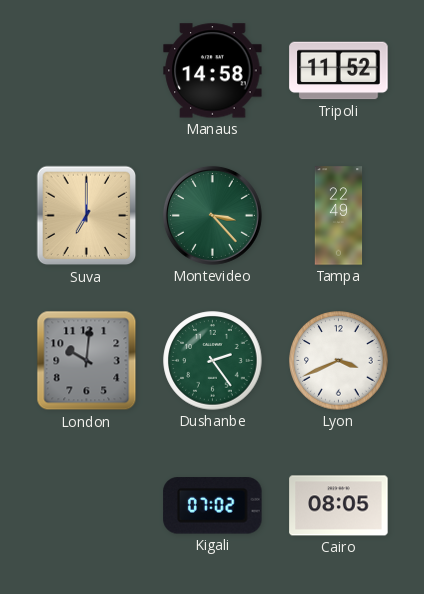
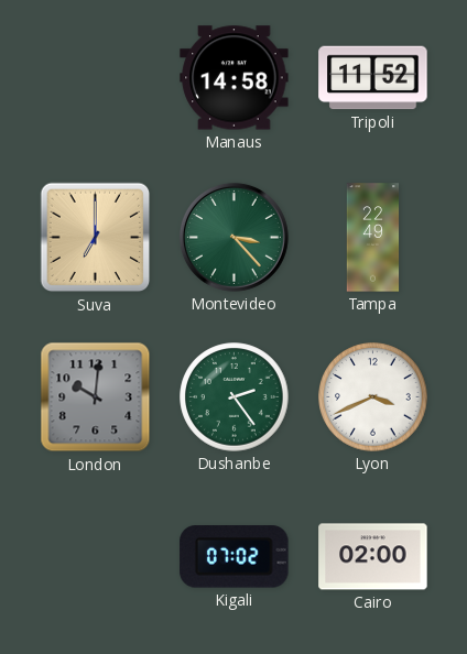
Cairo: 08:05 -> 02:00 (373, 557)
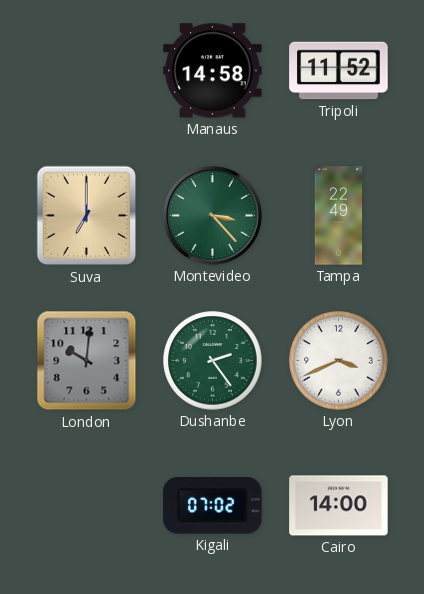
Cairo: 02:00 -> 14:00 (339, 506)
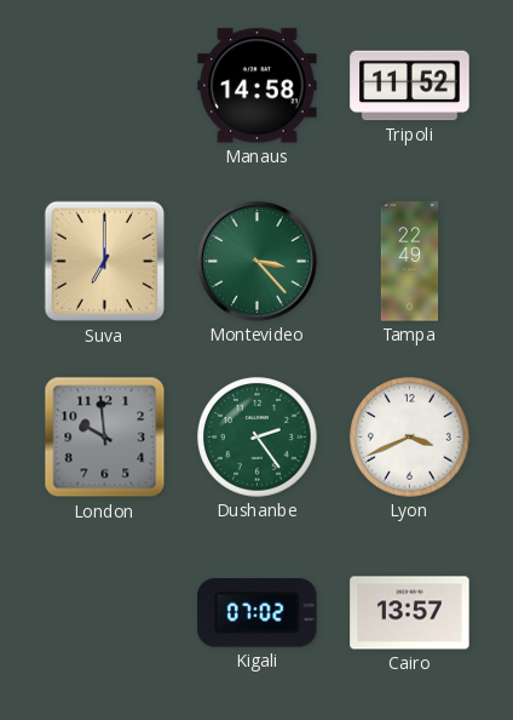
London: 10:01 -> 9:59 (105, 438)
Cairo: 14:00 -> 13:57 (410, 613)
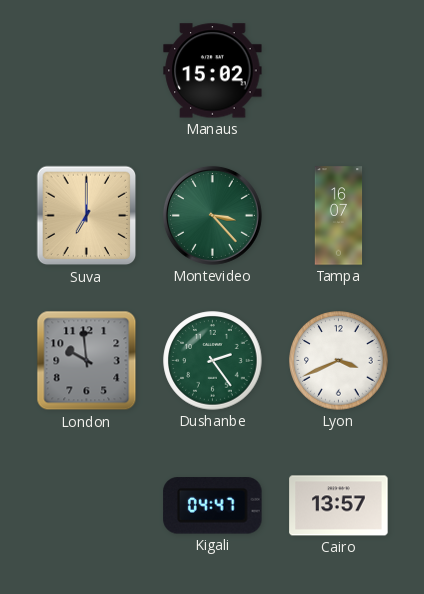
Manaus: 14:58 -> 15:02 (213, 71)
Tripoli: 11:52 -> none (410, 86)
Tampa: 22:49 -> 16:07 (339, 216)
Kigali: 07:02 -> 04:47 (213, 506)
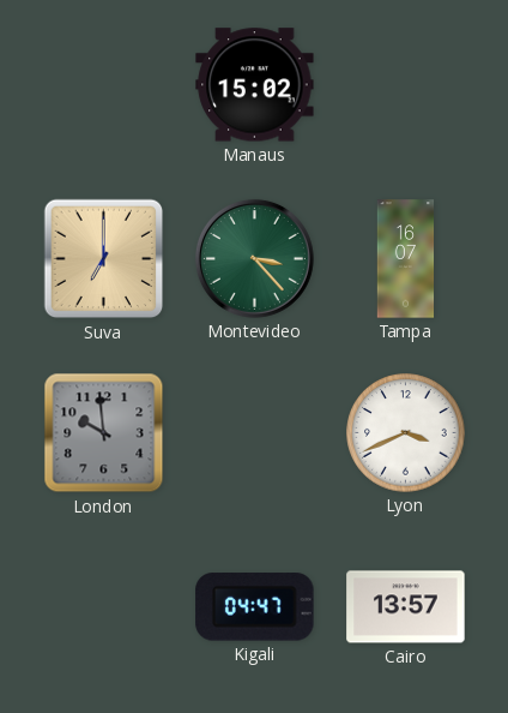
Dushanbe: 2:24 -> none (213, 361)
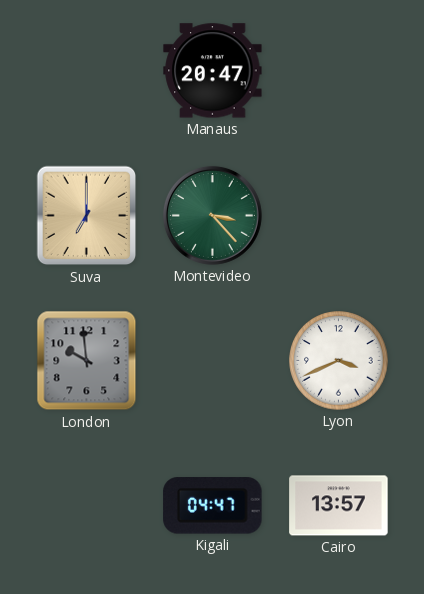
Manaus: 15:02 -> 20:47 (213, 71)
Tampa: 16:07 -> none (406, 259)
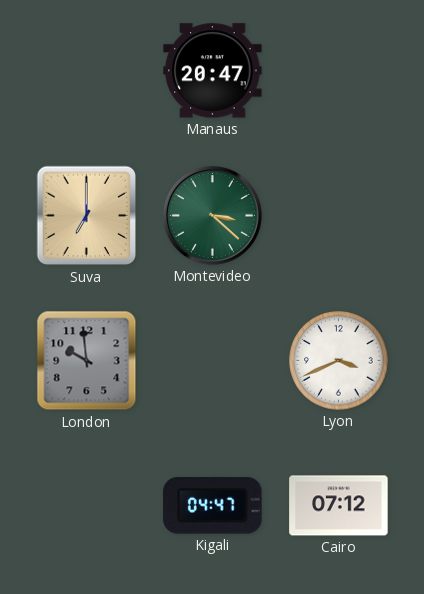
Montevideo: 3:23 -> 3:22 (212, 215)
Cairo: 13:57 -> 07:12 (339, 506)
